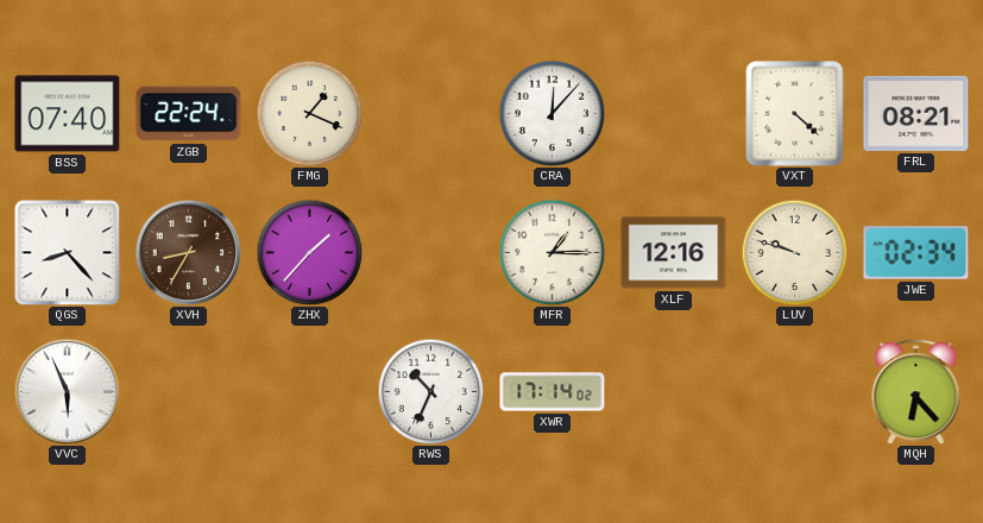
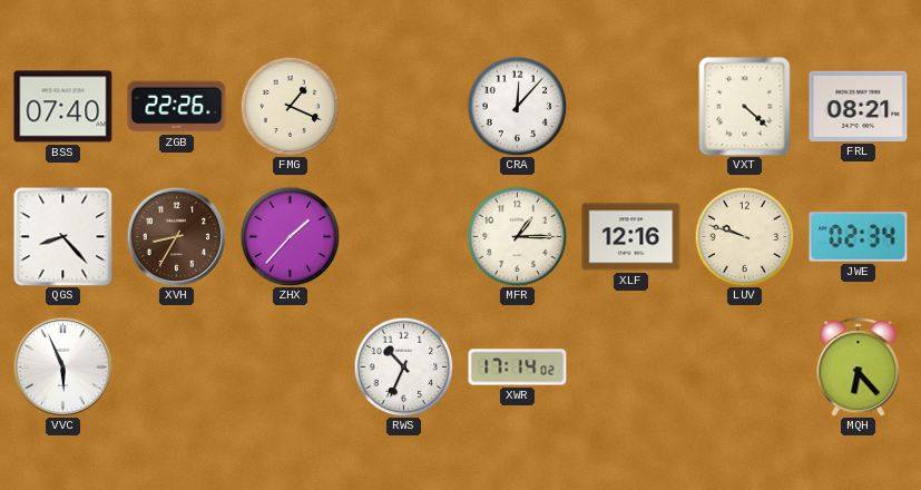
ZGB: 22:24 -> 22:26 (177, 107)
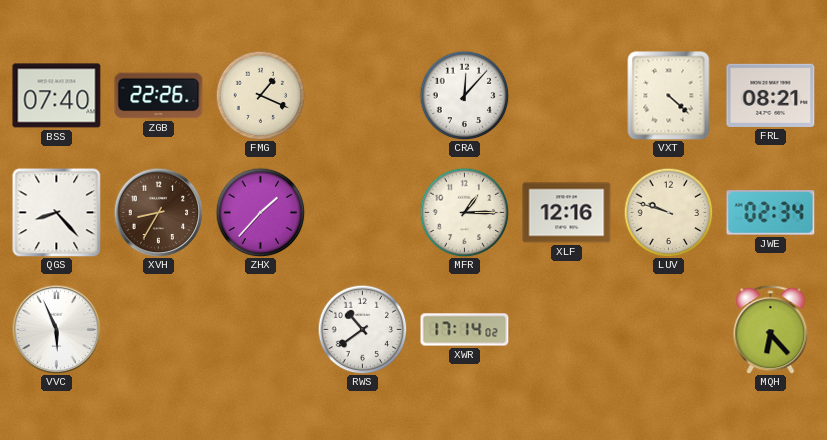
RWS: 10:34 -> 10:39 (362, 329)
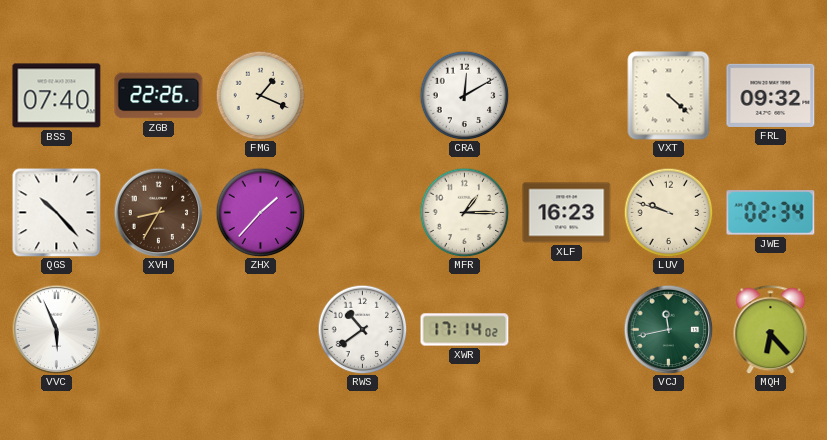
CRA: 12:07 -> 12:10 (464, 95)
FRL: 08:21 -> 09:32 (771, 95)
QGS: 8:23 -> 10:23 (56, 212)
XLF: 12:16 -> 16:23 (567, 213)
VCJ: none -> 11:43 (668, 329)
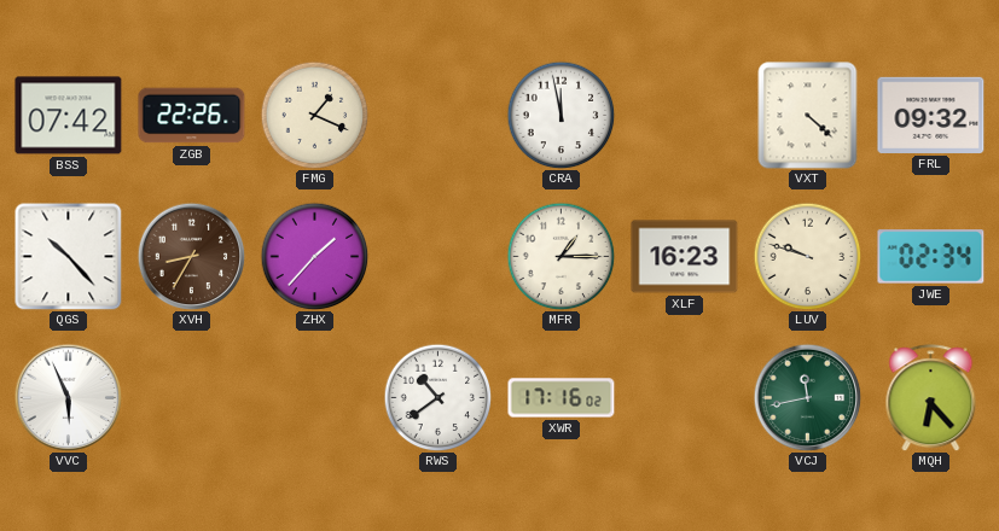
BSS: 07:40 -> 07:42 (69, 116)
CRA: 12:10 -> 11:58 (561, 115)
XWR: 17:14 -> 17:16 (562, 398)
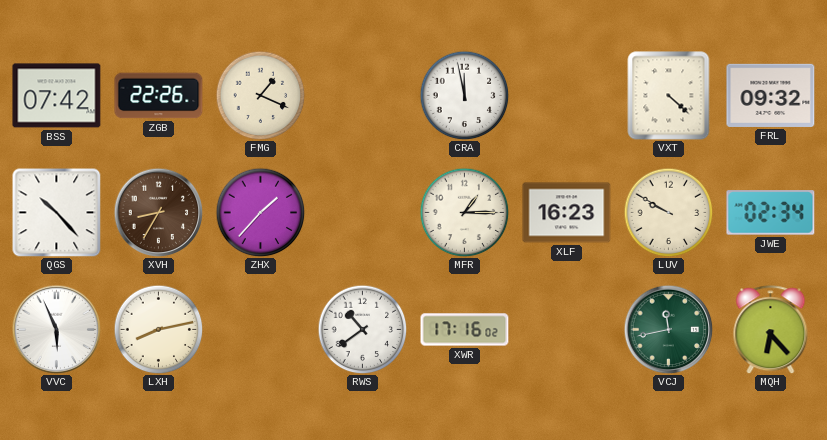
LUV: 9:48 -> 9:50 (668, 212)
LXH: none -> 8:13 (158, 329)
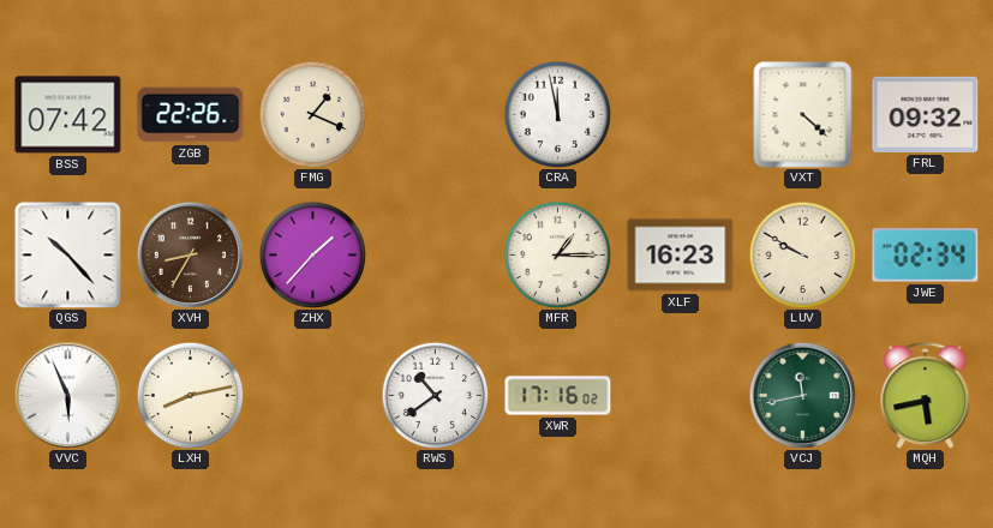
MQH: 6:23 -> 5:43 (926, 396)
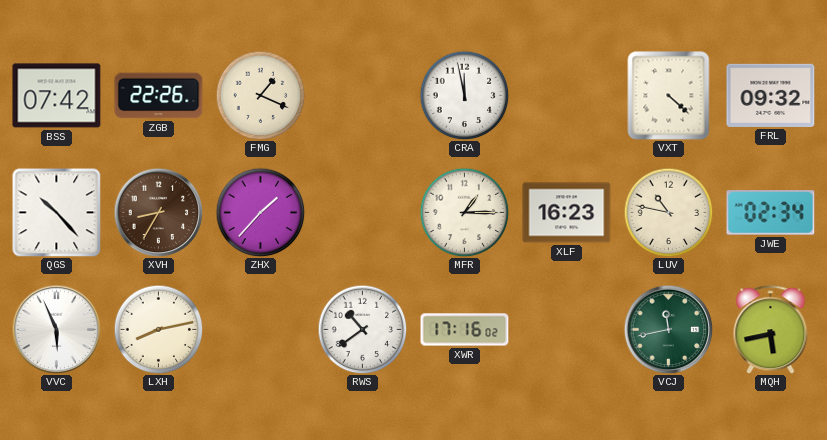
LUV: 9:50 -> 10:47 (668, 212)
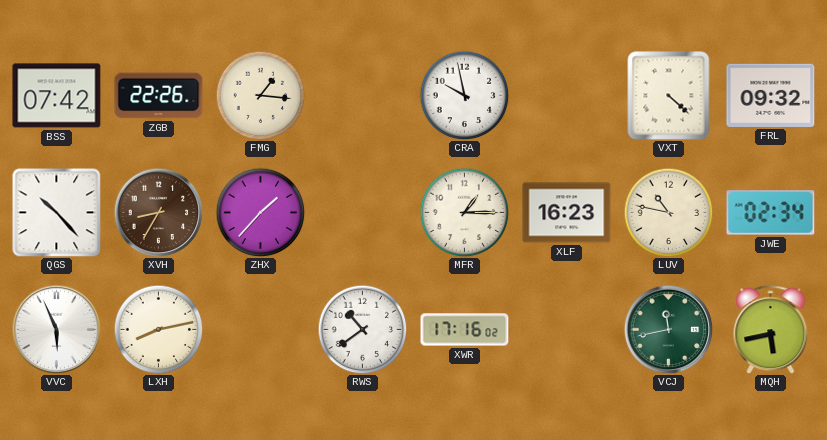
FMG: 1:19 -> 1:16 (260, 95)
CRA: 11:58 -> 9:58 (464, 95)
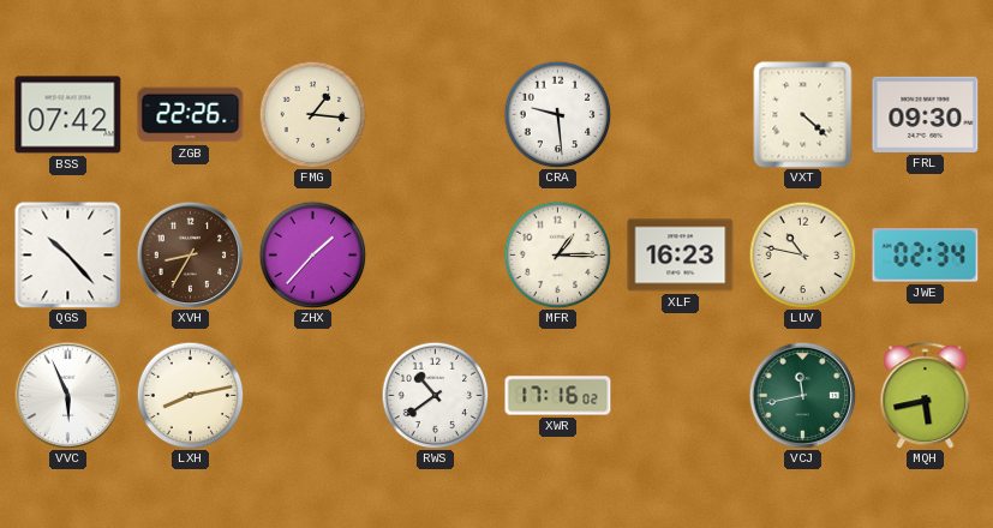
CRA: 9:58 -> 9:29 (557, 114)
FRL: 09:32 -> 09:30 (926, 114)
